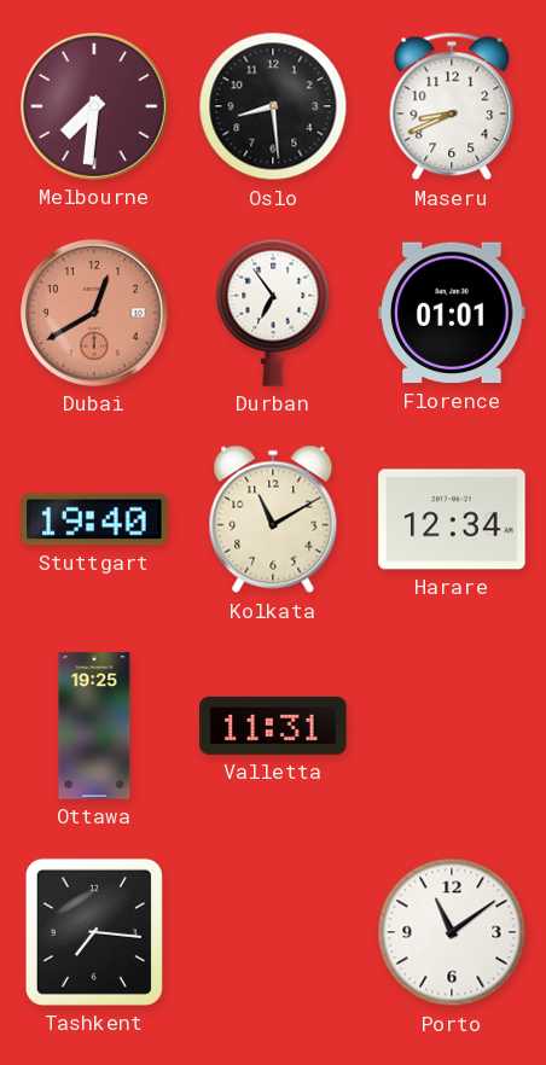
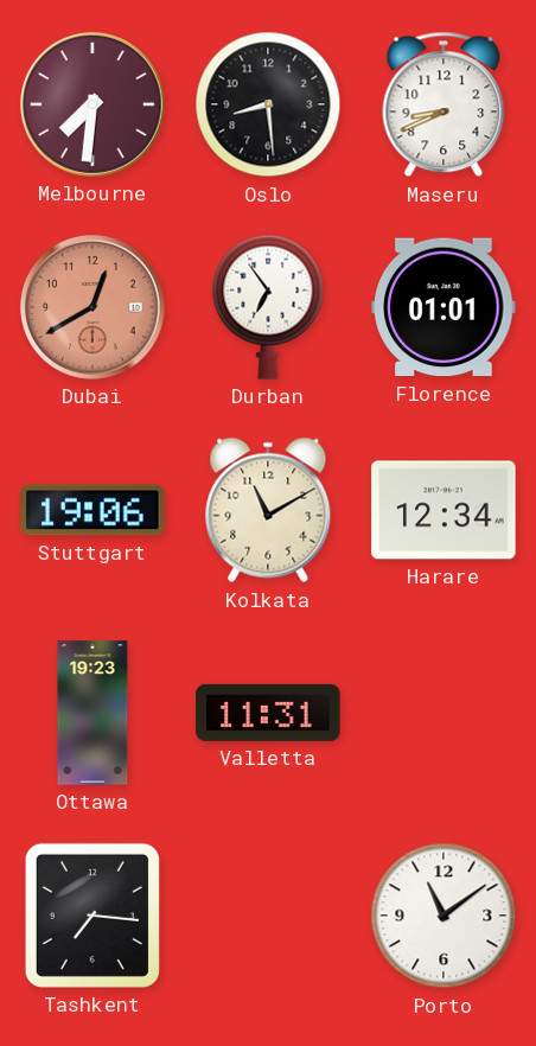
Stuttgart: 19:40 -> 19:06 (92, 510)
Ottawa: 19:25 -> 19:23 (92, 713)
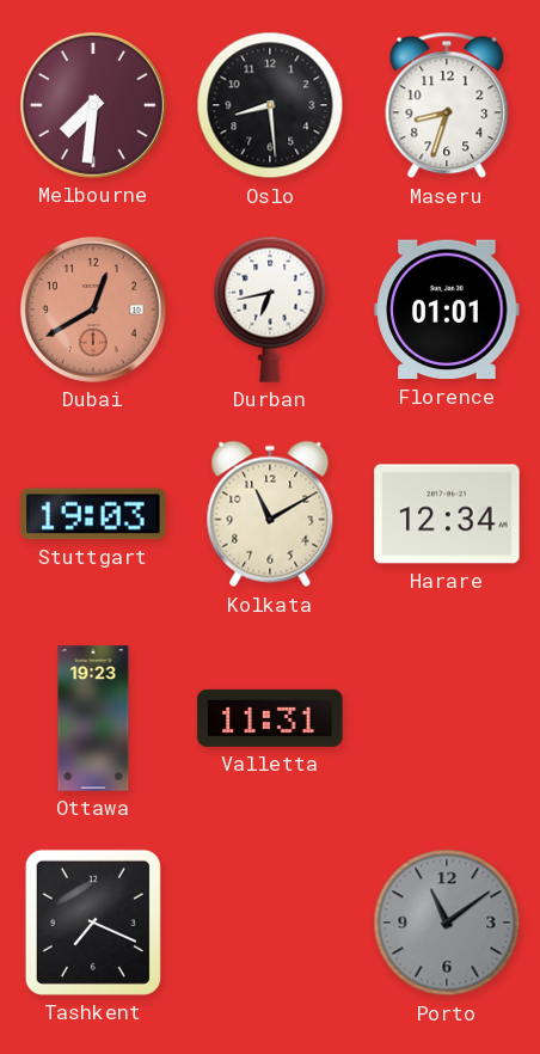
Maseru: 8:41 -> 8:33 (447, 105)
Durban: 6:54 -> 6:43 (270, 310)
Stuttgart: 19:06 -> 19:03 (93, 514)
Tashkent: 7:16 -> 7:19 (93, 923)
Porto dial: white -> grey (447, 923)
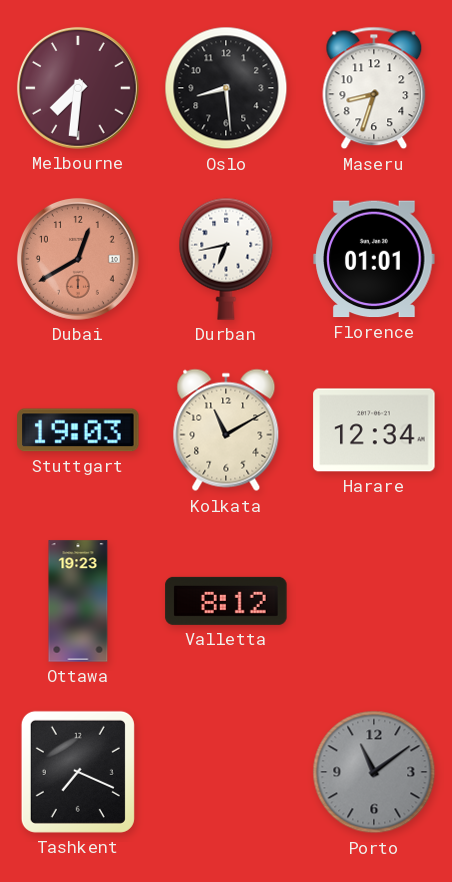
Valletta: 11:31 -> 8:12 (226, 601)
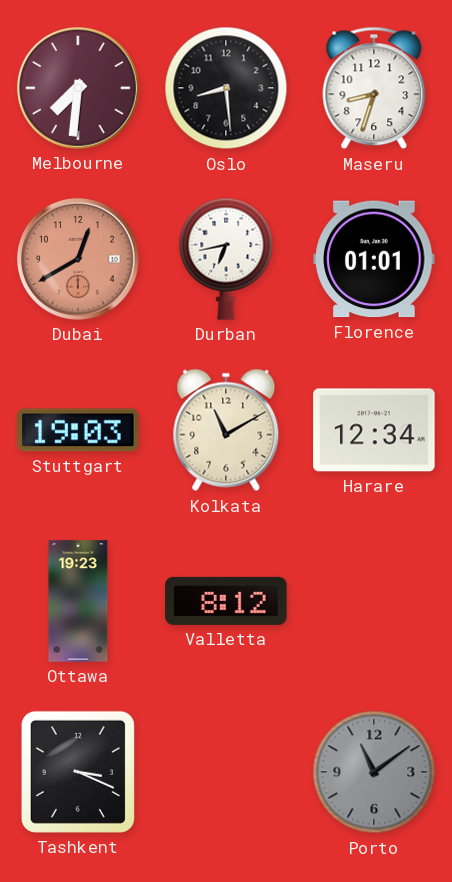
Tashkent: 7:19 -> 3:19 (78, 772)
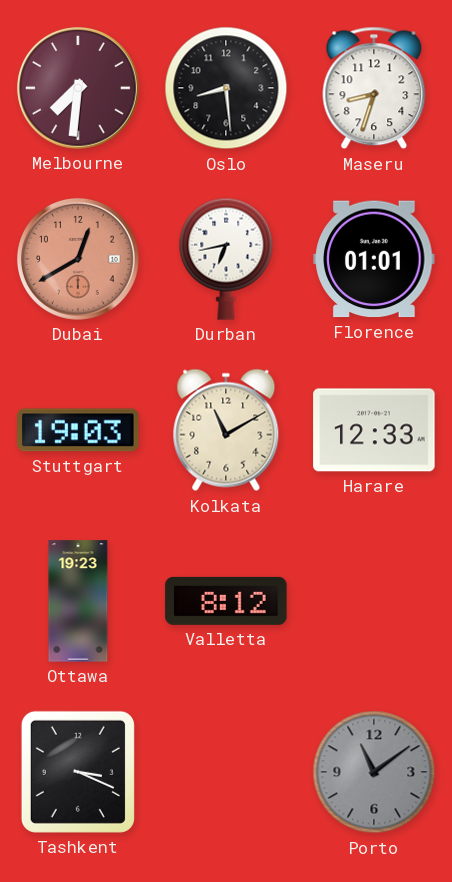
Harare: 12:34 -> 12:33 (374, 430)
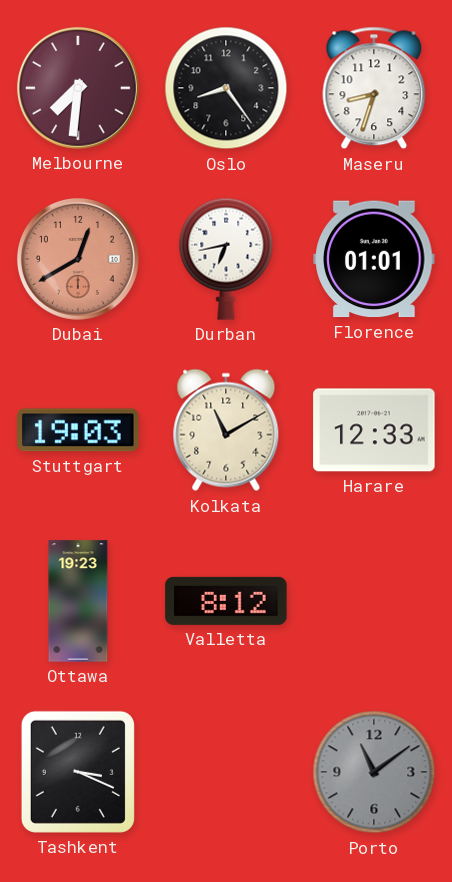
Oslo: 8:29 -> 8:24 (226, 88)
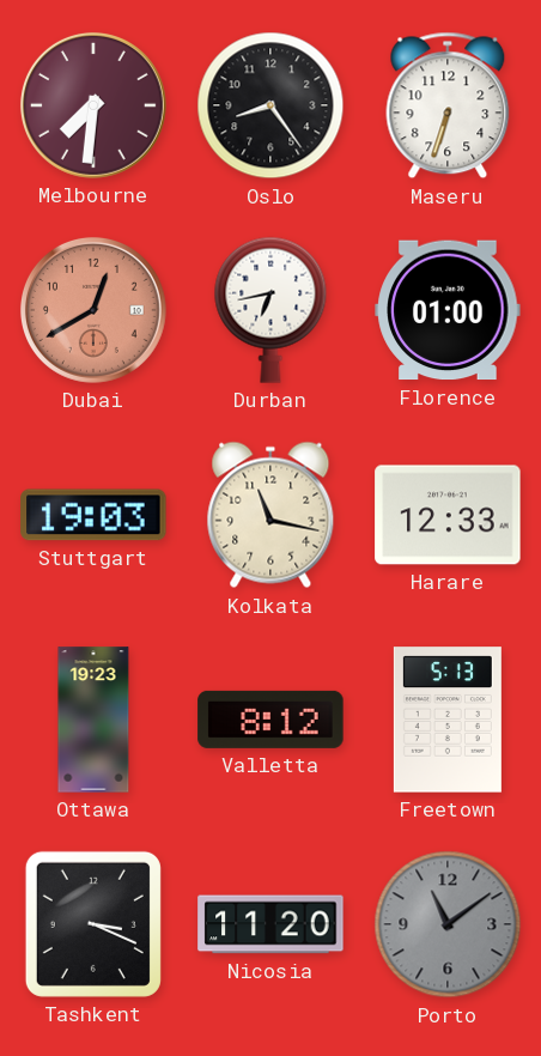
Maseru: 8:33 -> 6:33 (448, 105)
Florence: 01:01 -> 01:00 (448, 310)
Kolkata: 11:10 -> 11:17 (270, 515)
Freetown: none -> 5:13 (448, 720)
Nicosia: none -> 11:20 (270, 924)
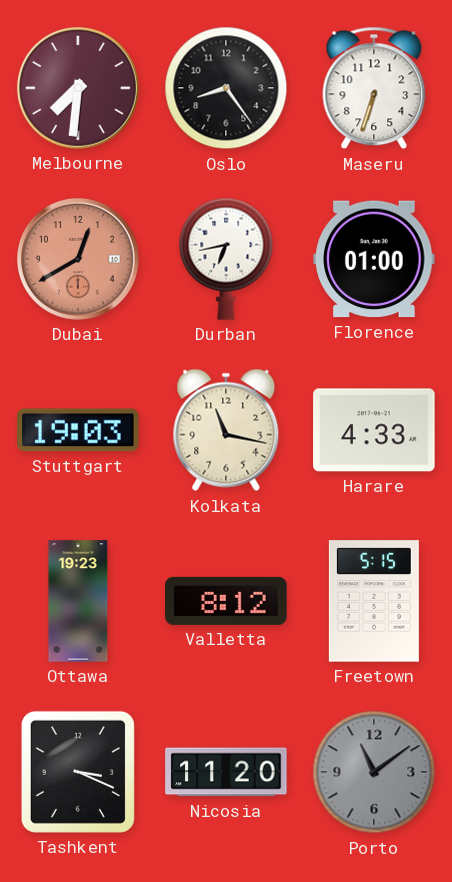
Harare: 12:33 -> 4:33 (374, 430)
Freetown: 5:13 -> 5:15 (374, 601)
